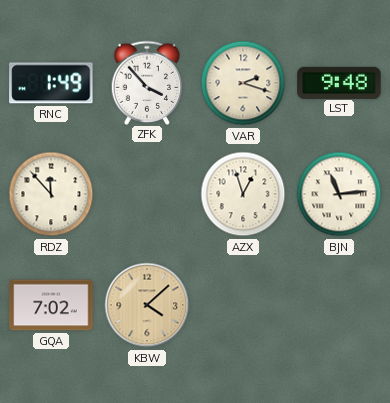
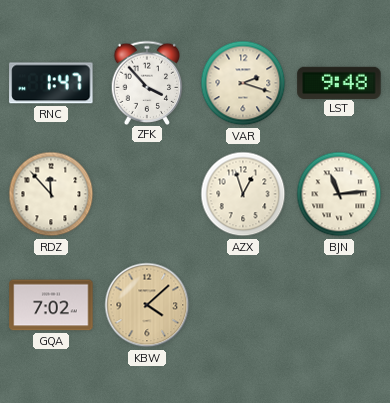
RNC: 1:49 -> 1:47 (51, 83)
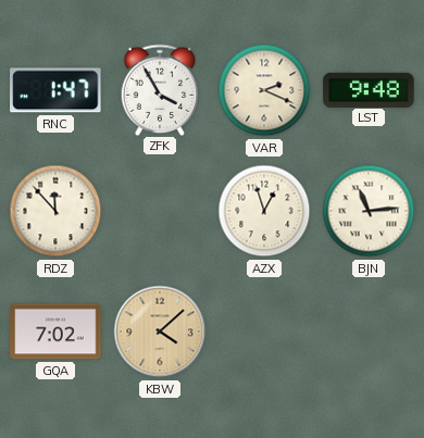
ZFK: 3:53 -> 3:55 (160, 89)
VAR: 2:18 -> 2:19 (264, 90)
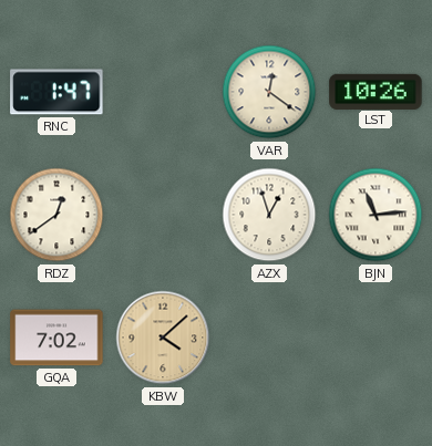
ZFK: 3:55 -> none (160, 89)
VAR: 2:19 -> 12:21 (269, 92)
LST: 9:48 -> 10:26 (376, 91)
RDZ: 11:53 -> 12:39 (56, 215)
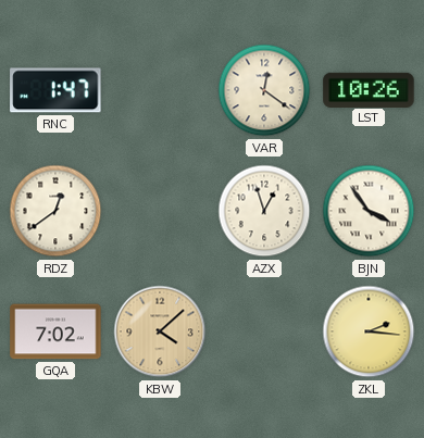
BJN: 11:14 -> 3:54 (369, 211)
ZKL: none -> 2:16 (369, 331)
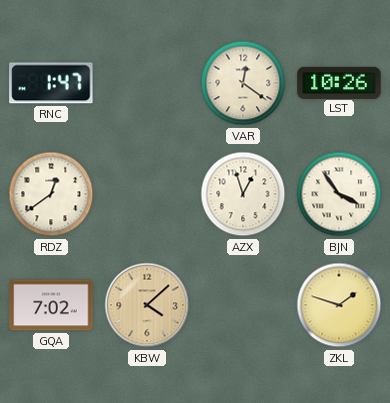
ZKL: 2:16 -> 1:48 (339, 305)
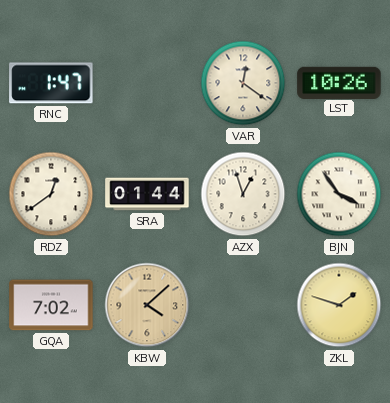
SRA: none -> 01:44 (147, 194)
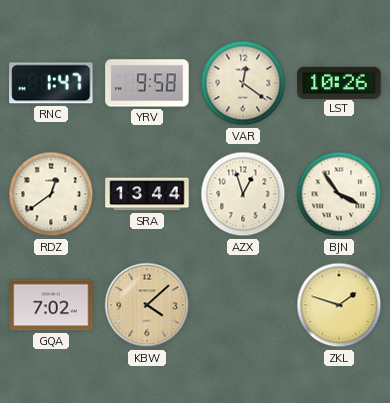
YRV: none -> 9:58 (147, 83)
SRA: 01:44 -> 13:44 (147, 194)
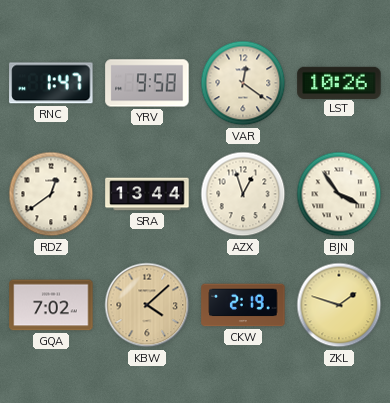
CKW: none -> 2:19 (243, 305)
